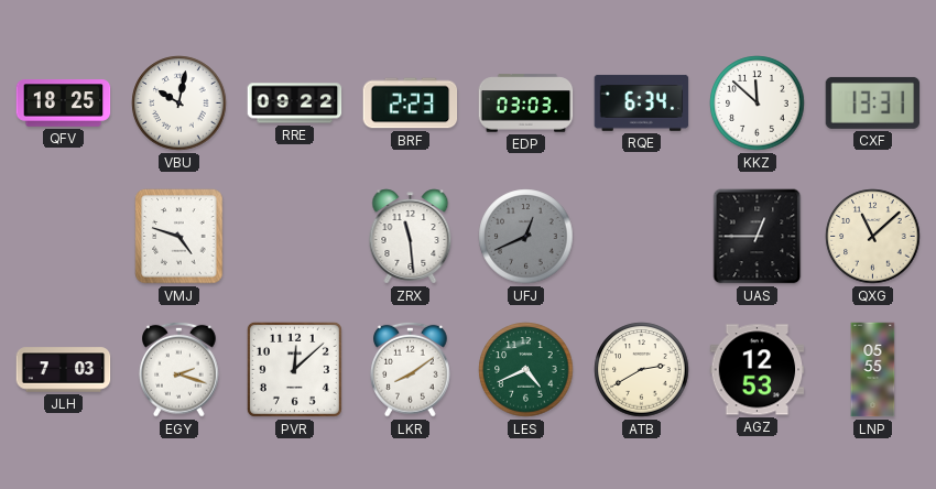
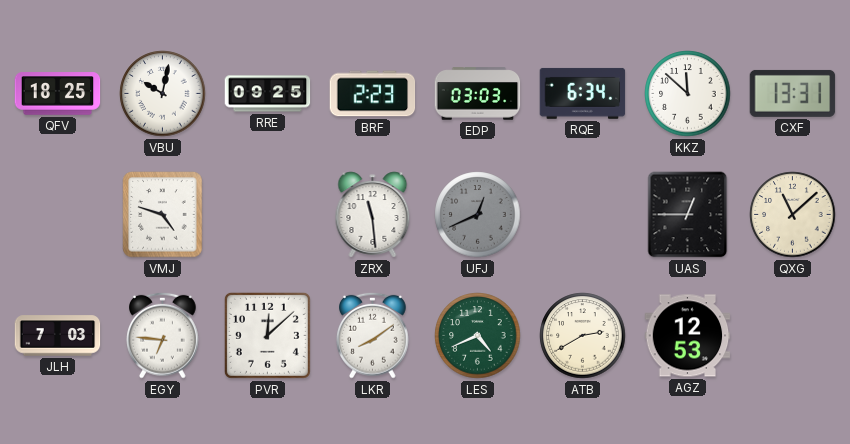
RRE: 09:22 -> 09:25 (268, 94)
EGY: 2:18 -> 6:46 (163, 335)
LNP: 05:55 -> none (873, 370)
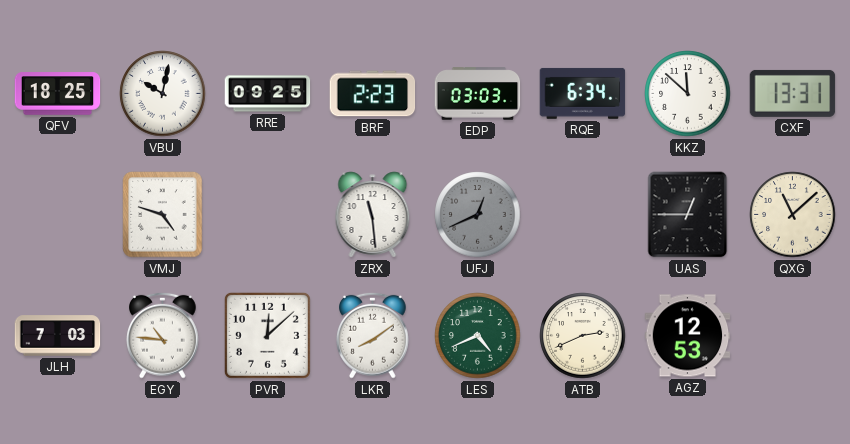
EGY: 6:46 -> 10:46 (163, 335)
ATB: 2:40 -> 2:41 (583, 336)
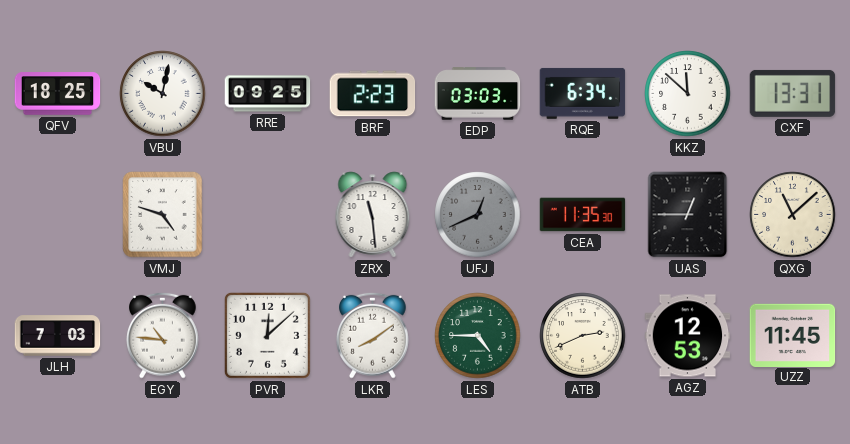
CEA: none -> 11:35 (583, 215)
LES: 4:41 -> 4:45 (478, 336)
UZZ: none -> 11:45 (793, 335)
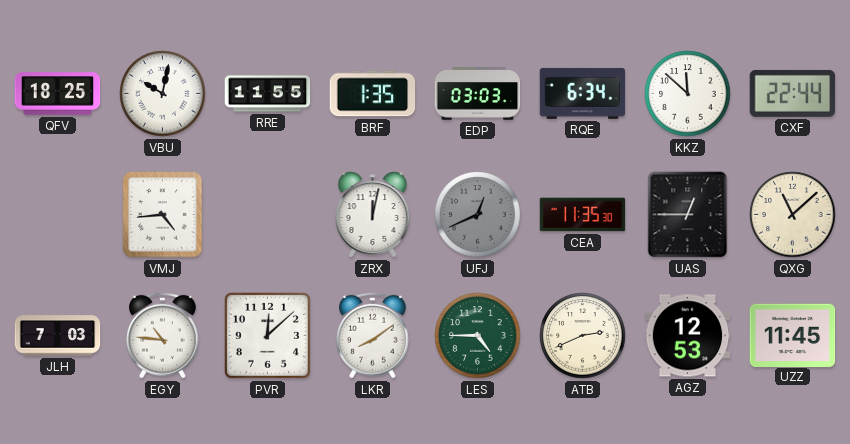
RRE: 09:25 -> 11:55 (268, 94)
BRF: 2:23 -> 1:35 (373, 94)
CXF: 13:31 -> 22:44 (793, 93)
VMJ: 4:48 -> 4:44 (163, 215)
ZRX: 11:29 -> 12:02 (373, 215)
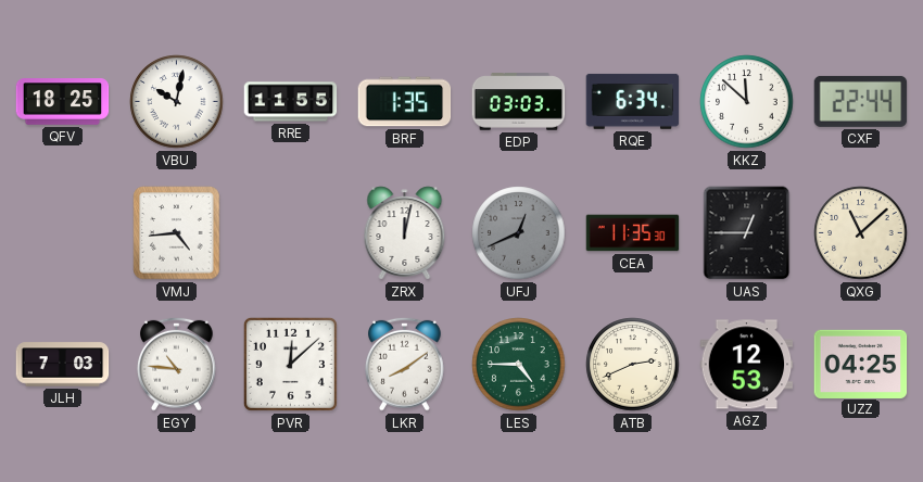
UZZ: 11:45 -> 04:25 (861, 364)
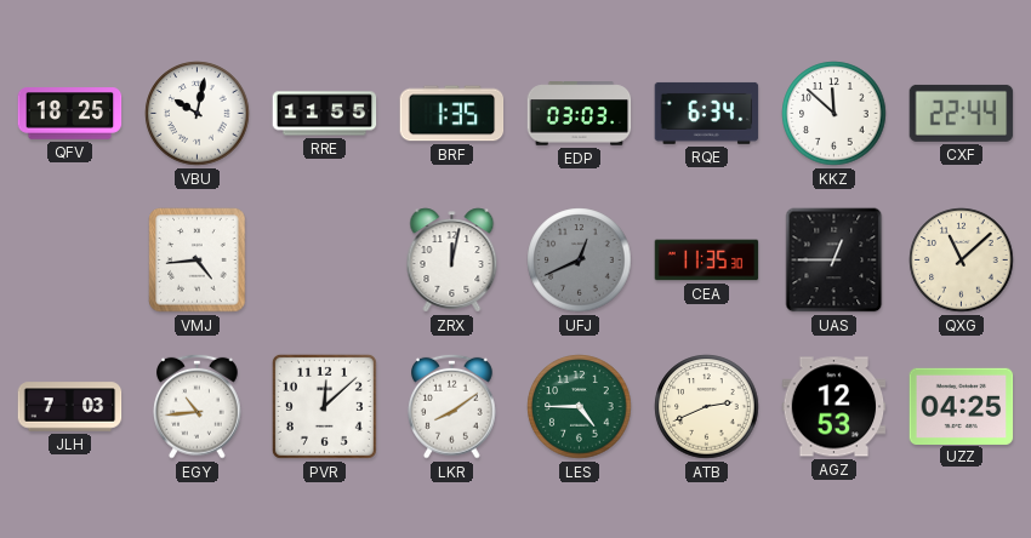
EGY: 10:46 -> 10:44 (198, 406)
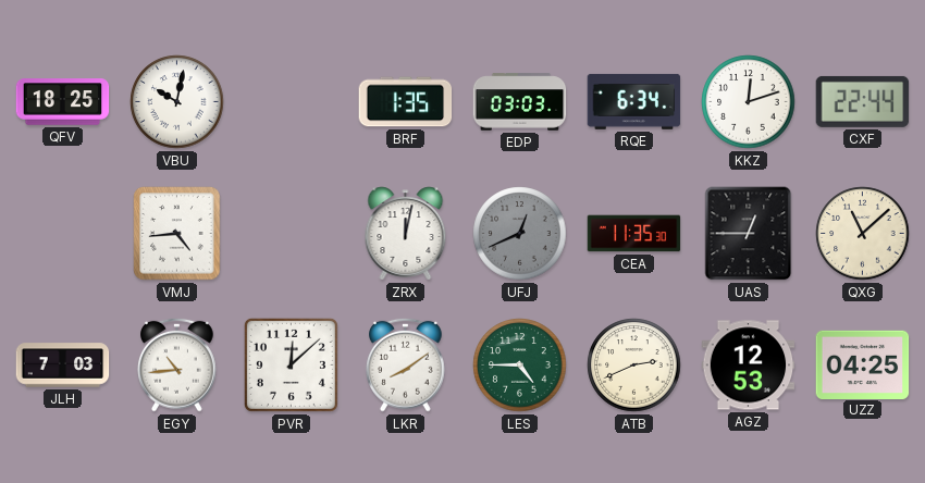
RRE: 11:55 -> none (325, 114)
KKZ: 11:52 -> 12:12 (749, 102)
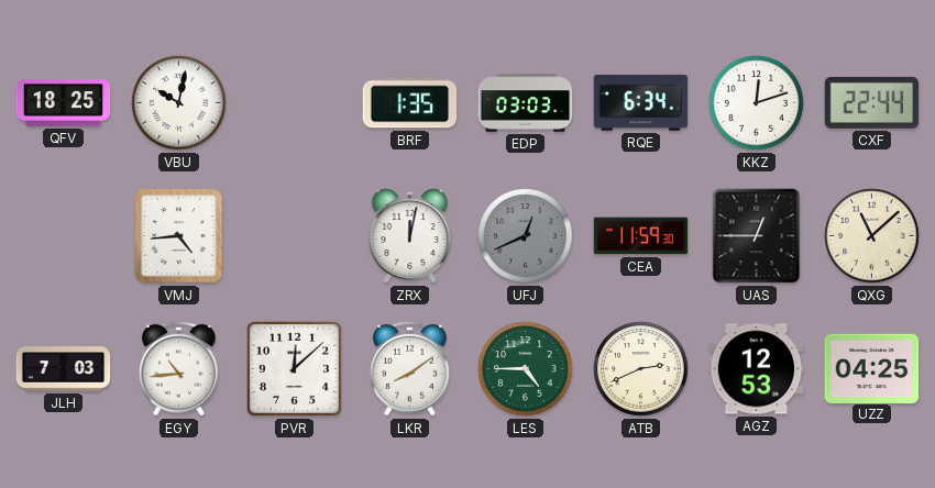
CEA: 11:35 -> 11:59 (641, 236)
